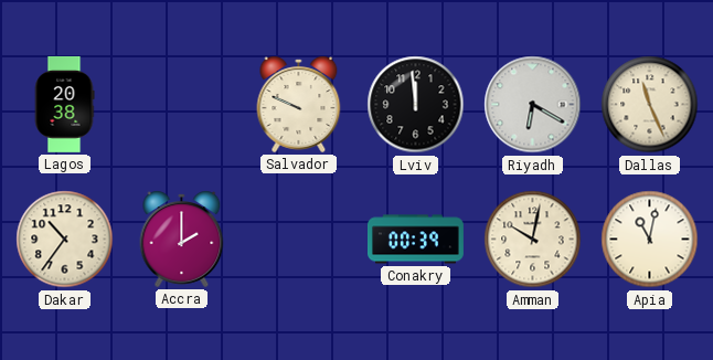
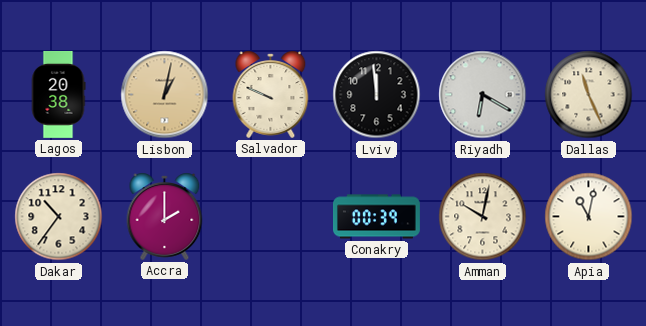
Lisbon: none -> 1:02 (165, 95)
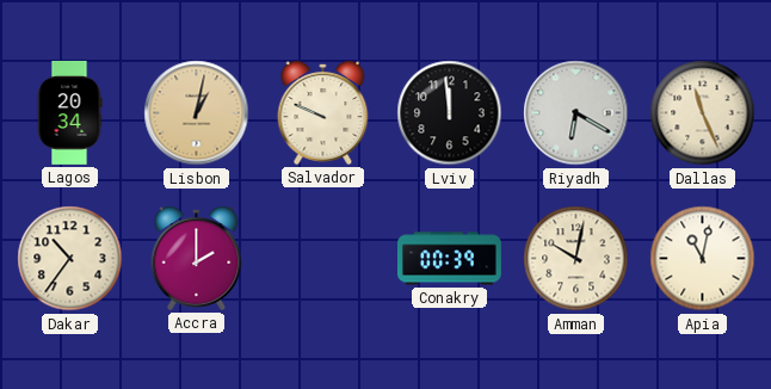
Lagos: 20:38 -> 20:34 (69, 112)
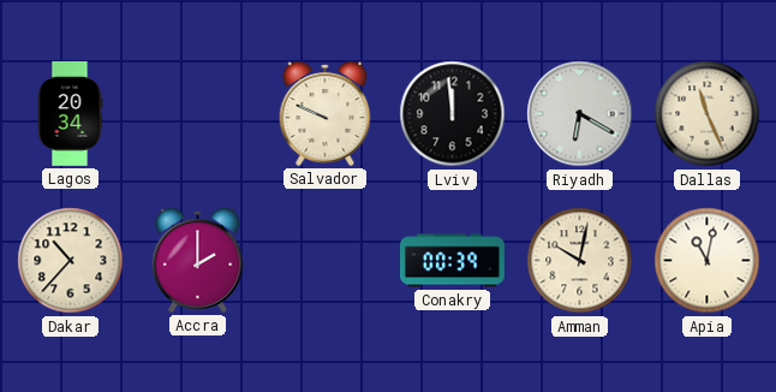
Lisbon: 1:02 -> none (197, 113)
Dakar: 10:36 -> 10:37 (71, 261)
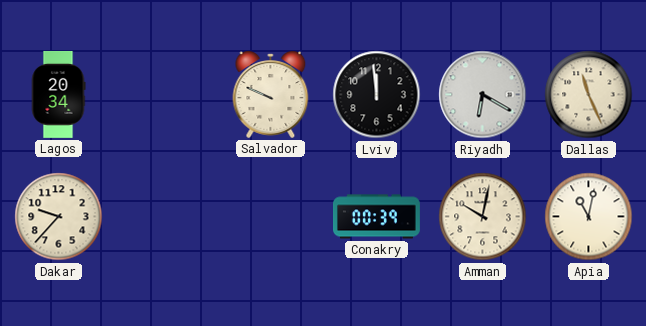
Dakar: 10:37 -> 9:37 (59, 217)
Accra: 2:00 -> none (198, 260)
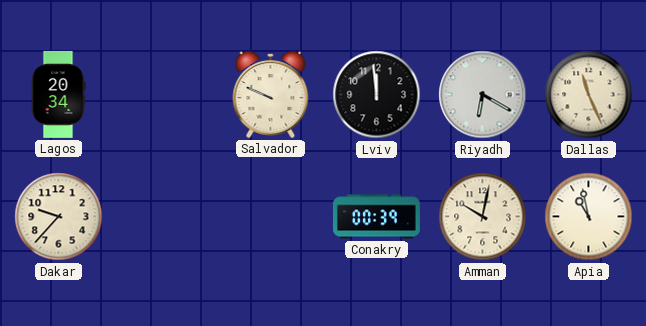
Apia: 11:02 -> 10:58 (589, 217)
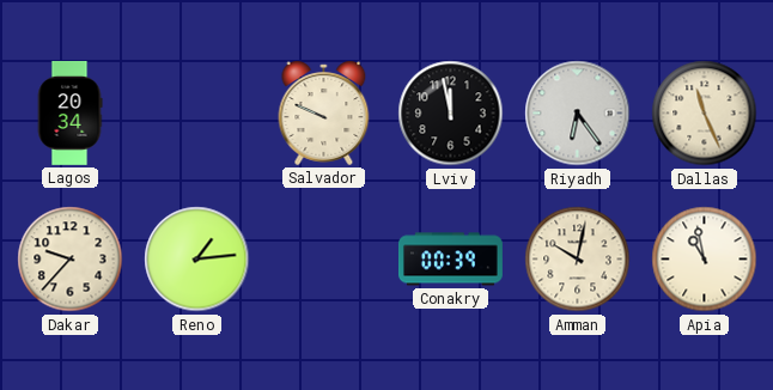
Lviv: 11:59 -> 11:58 (451, 114)
Riyadh: 6:20 -> 6:24 (578, 114)
Reno: none -> 1:14 (197, 260)
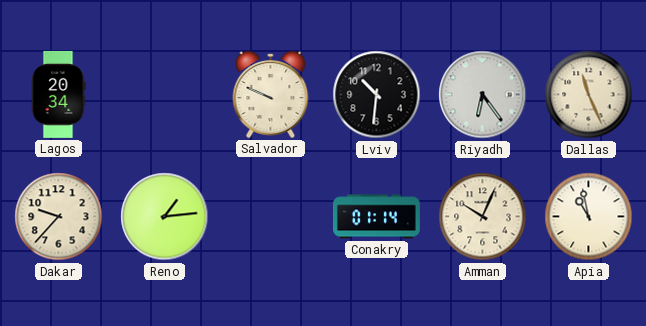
Lviv: 11:58 -> 10:31 (377, 95)
Conakry: 00:39 -> 01:14 (377, 217)
Amman: 10:02 -> 10:04 (483, 217)
